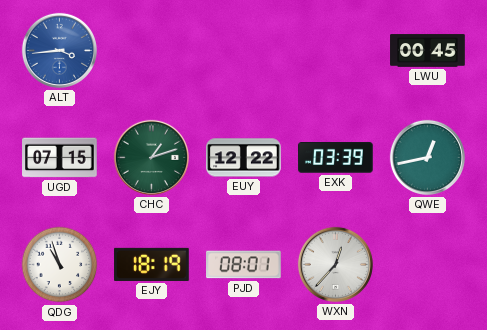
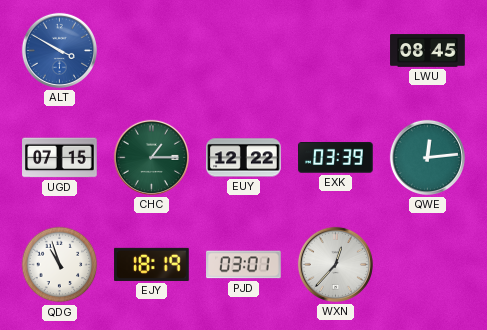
ALT: 3:44 -> 3:50 (59, 50)
LWU: 00:45 -> 08:45 (428, 51)
CHC: 1:12 -> 1:15 (151, 157)
QWE: 12:43 -> 12:14 (427, 157)
PJD: 08:01 -> 03:01 (244, 265)
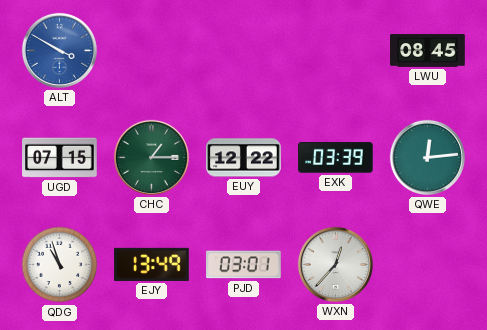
EJY: 18:19 -> 13:49 (152, 264)
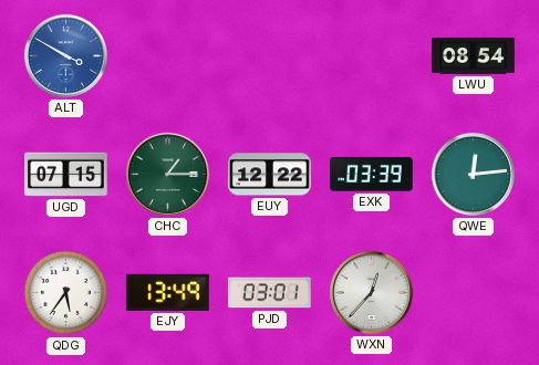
LWU: 08:45 -> 08:54 (474, 56)
QDG: 10:57 -> 5:36 (66, 293)
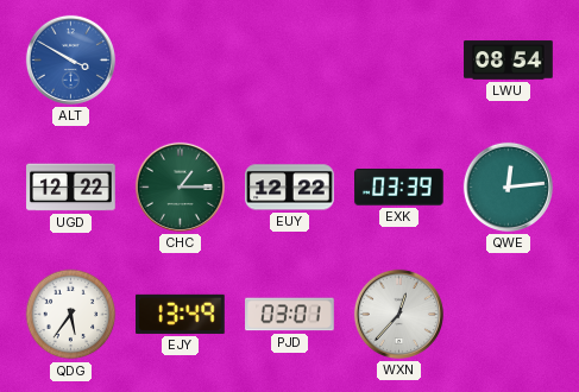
UGD: 07:15 -> 12:22 (71, 188)
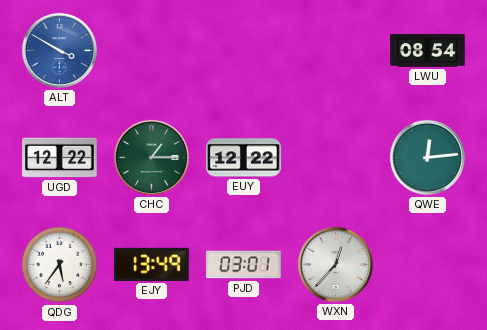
EXK: 03:39 -> none (399, 188)
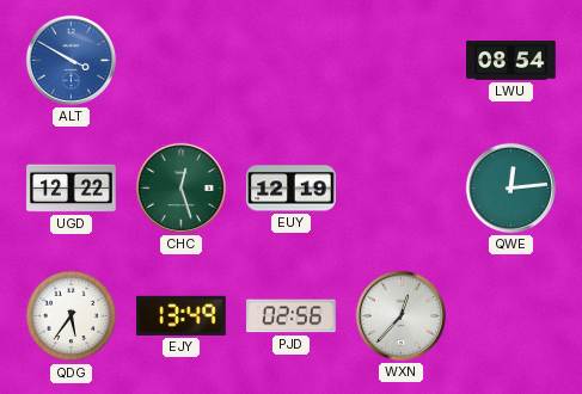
CHC: 1:15 -> 12:27 (180, 187)
EUY: 12:22 -> 12:19 (292, 189)
PJD: 03:01 -> 02:56 (292, 316)
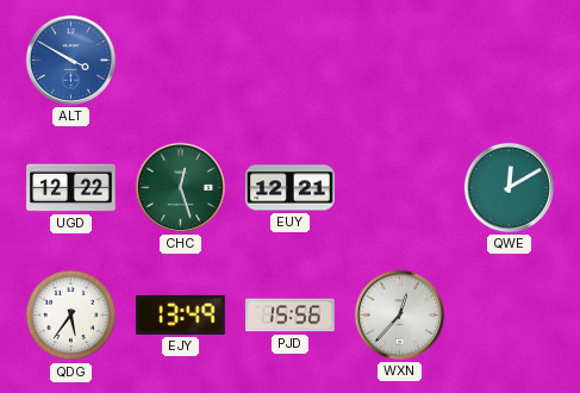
LWU: 08:54 -> none (511, 61)
EUY: 12:19 -> 12:21 (291, 188)
QWE: 12:14 -> 12:10 (509, 187)
PJD: 02:56 -> 15:56 (291, 316)
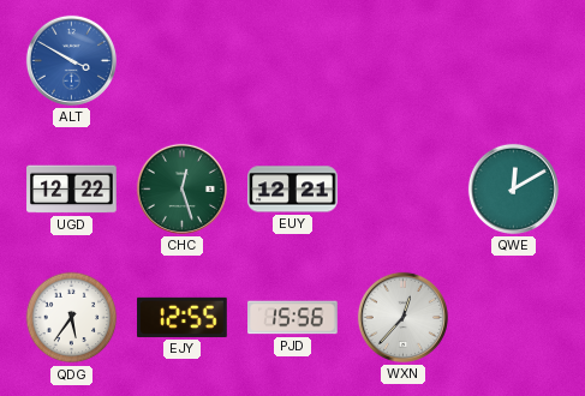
EJY: 13:49 -> 12:55 (183, 317)
